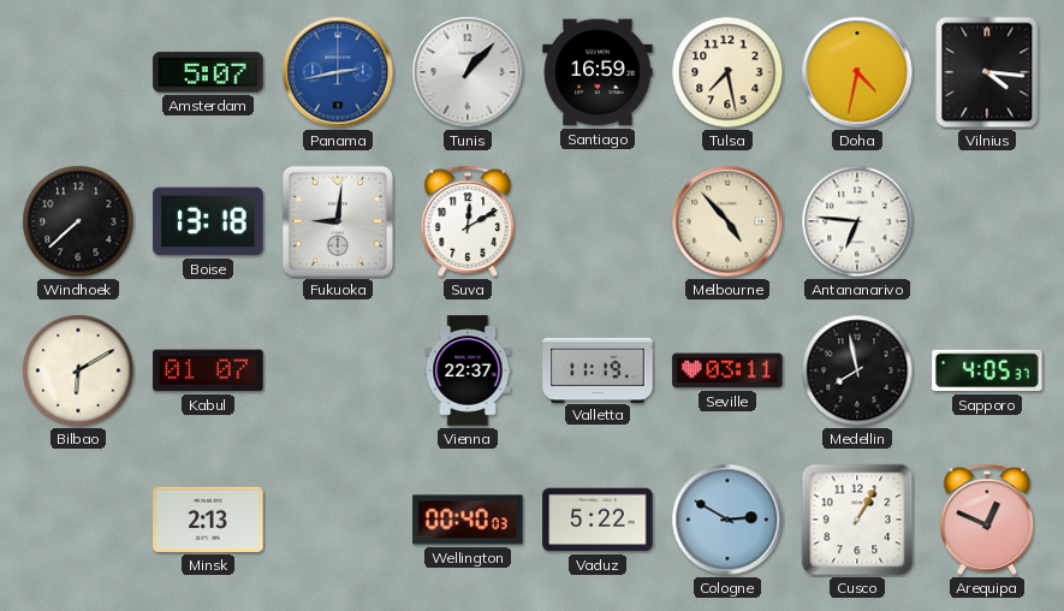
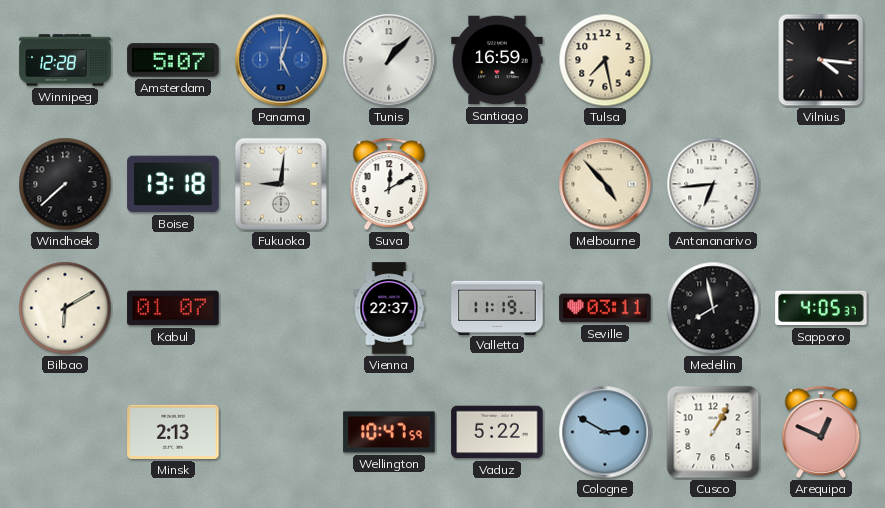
Winnipeg: none -> 12:28 (65, 60)
Panama: 2:43 -> 5:03 (281, 60)
Doha: 4:32 -> none (857, 72)
Antananarivo: 6:46 -> 6:44 (713, 184)
Wellington: 00:40 -> 10:47 (389, 432)
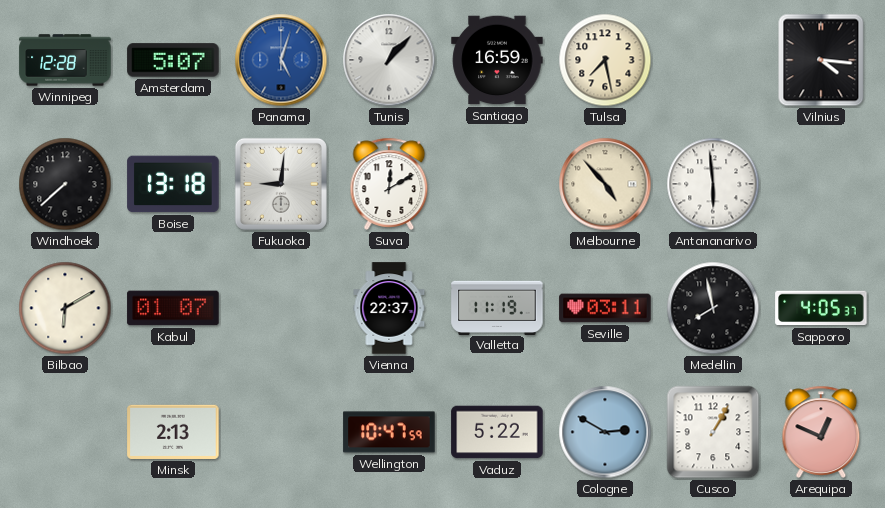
Antananarivo: 6:44 -> 5:59 (713, 184)
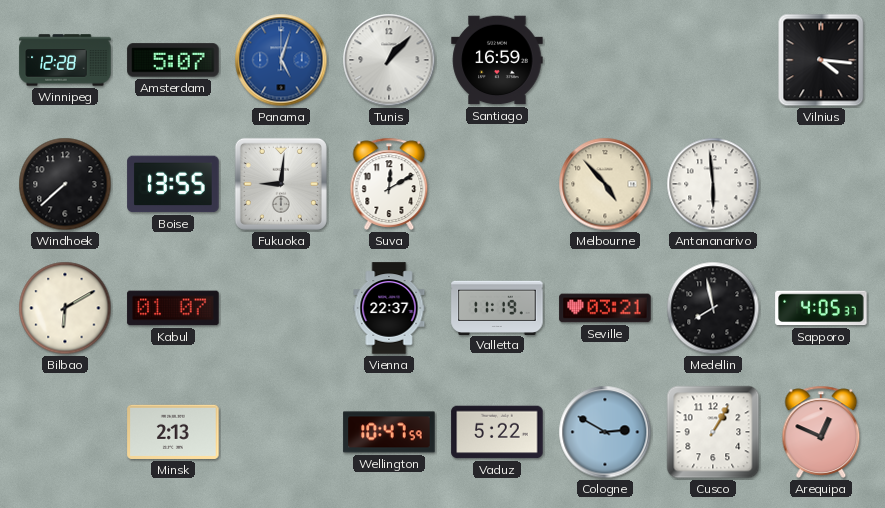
Tulsa: 7:28 -> none (605, 60)
Boise: 13:18 -> 13:55 (173, 184)
Seville: 03:11 -> 03:21 (605, 308)
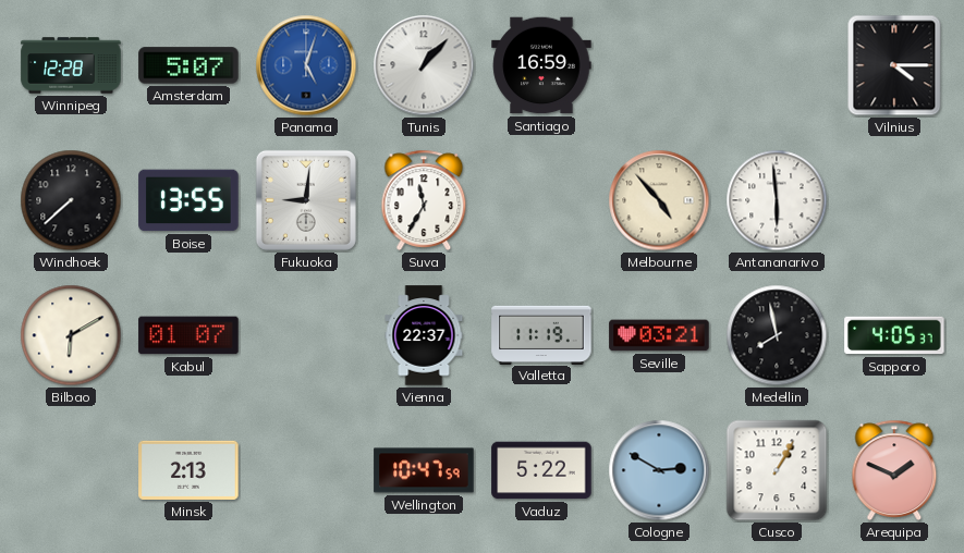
Vilnius: 4:16 -> 4:15 (894, 65)
Suva: 12:10 -> 11:35 (424, 200)
Arequipa: 12:49 -> 1:49 (894, 470)
